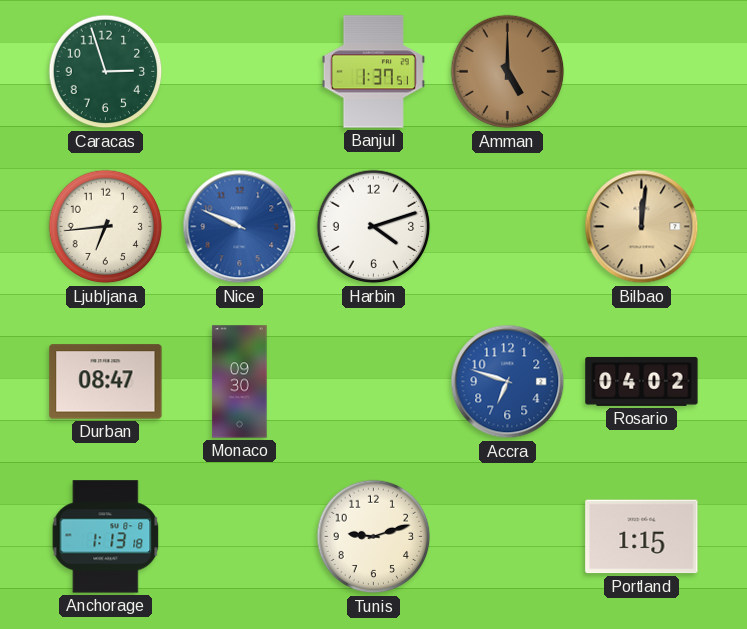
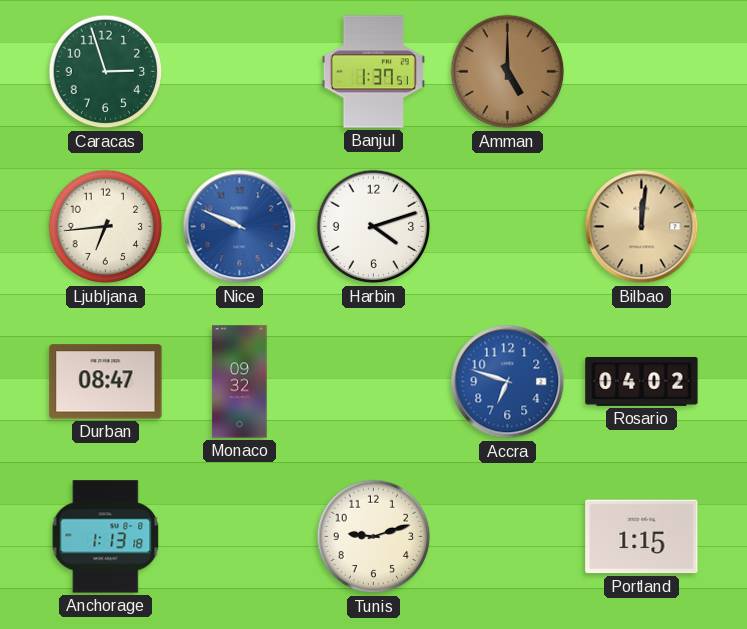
Monaco: 09:30 -> 09:32 (240, 382)
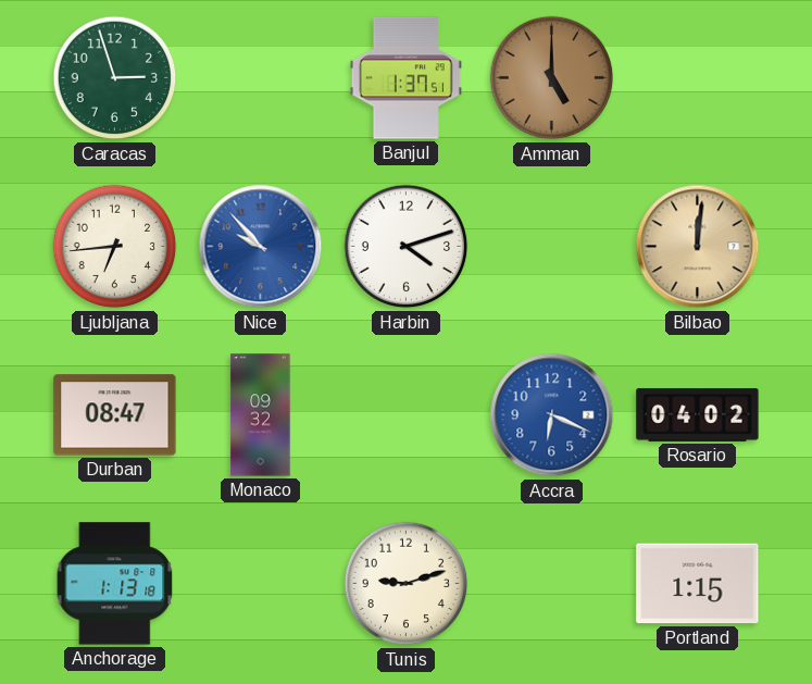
Nice: 9:49 -> 9:53 (261, 247)
Accra: 6:48 -> 6:19 (552, 415)
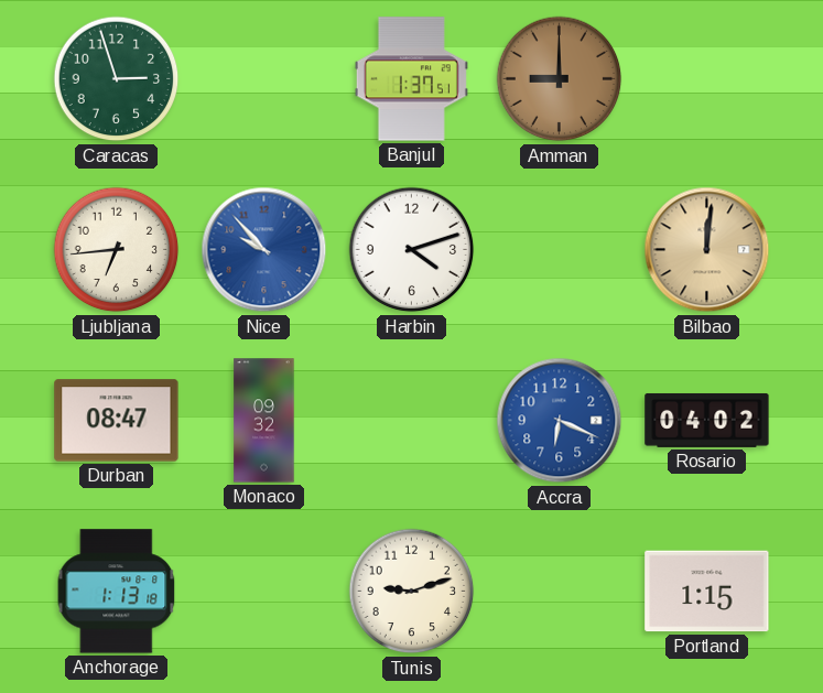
Amman: 5:00 -> 9:00 (560, 79)
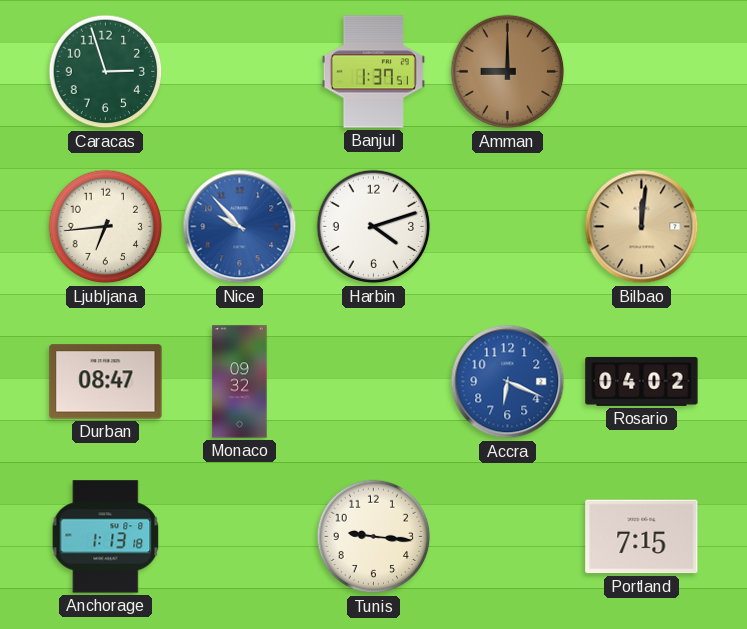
Tunis: 9:12 -> 9:16 (374, 537)
Portland: 1:15 -> 7:15 (642, 537)
